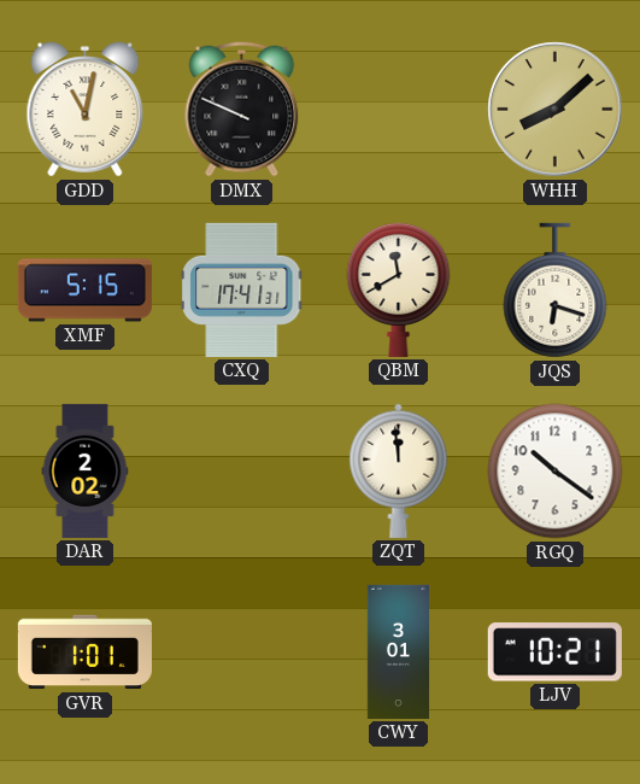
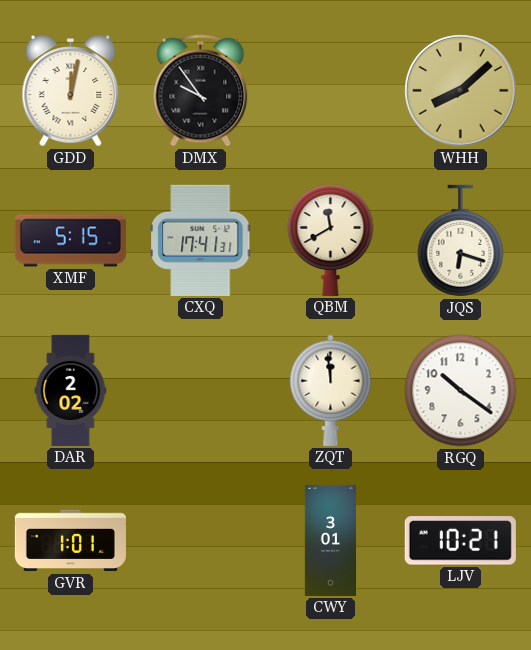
GDD: 11:02 -> 12:02 (71, 91)
DMX: 9:49 -> 9:54 (201, 91)
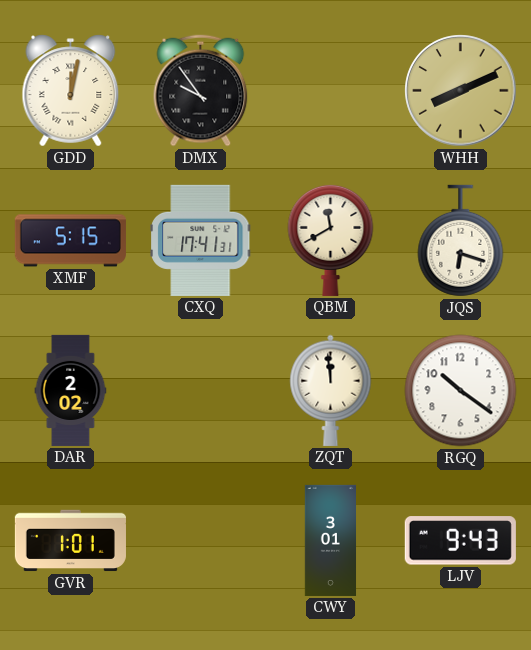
WHH: 8:08 -> 8:11 (461, 91)
LJV: 10:21 -> 9:43 (460, 541)
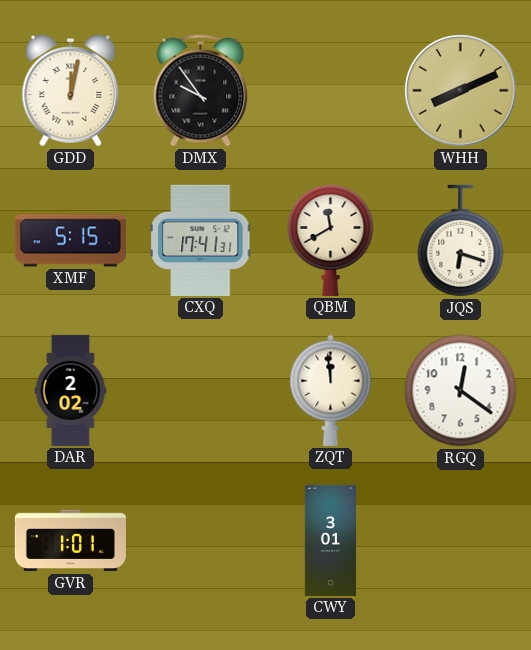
RGQ: 10:21 -> 12:21 (461, 391)
LJV: 9:43 -> none (460, 541)
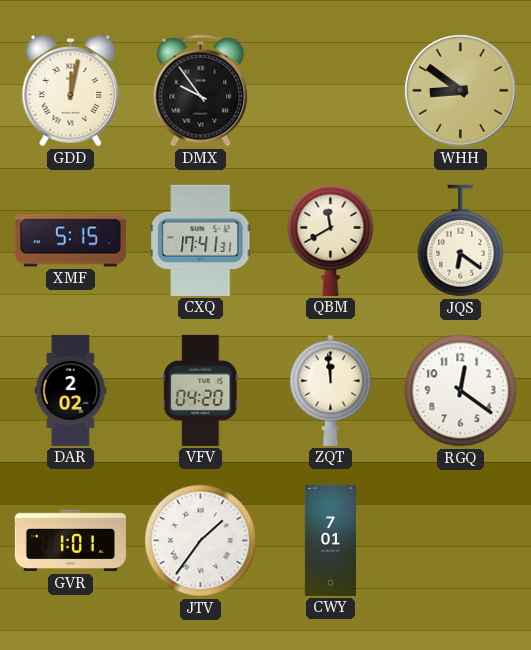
WHH: 8:11 -> 8:51 (461, 91)
JQS: 6:18 -> 6:21 (461, 241)
VFV: none -> 04:20 (201, 390)
JTV: none -> 1:36 (201, 541)
CWY: 3:01 -> 7:01 (331, 540)
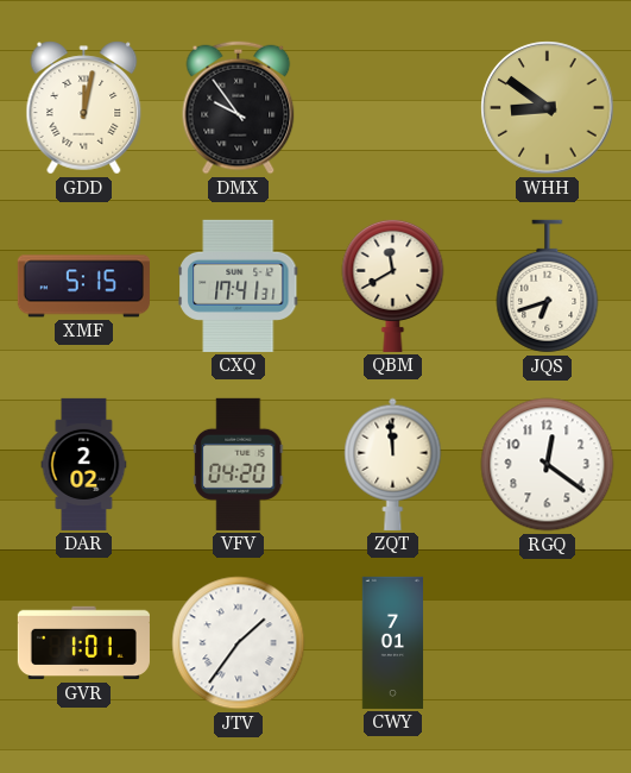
JQS: 6:21 -> 6:42 (548, 287)
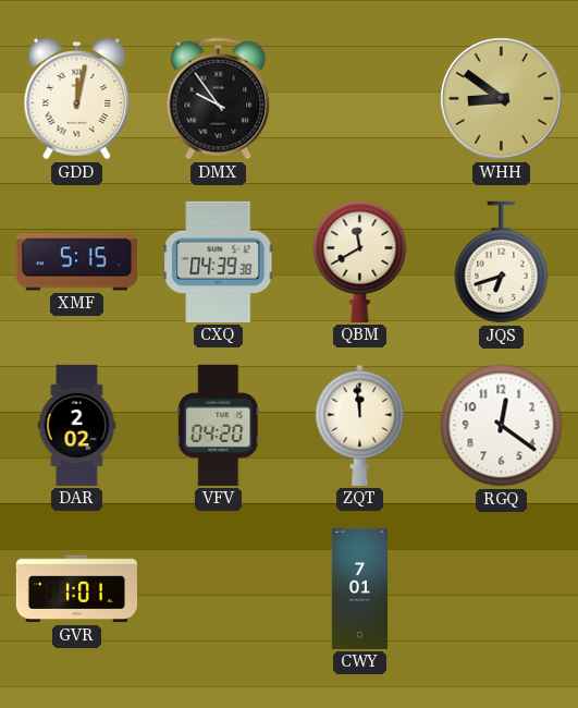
CXQ: 17:41 -> 04:39 (219, 261)
JTV: 1:36 -> none (239, 643)
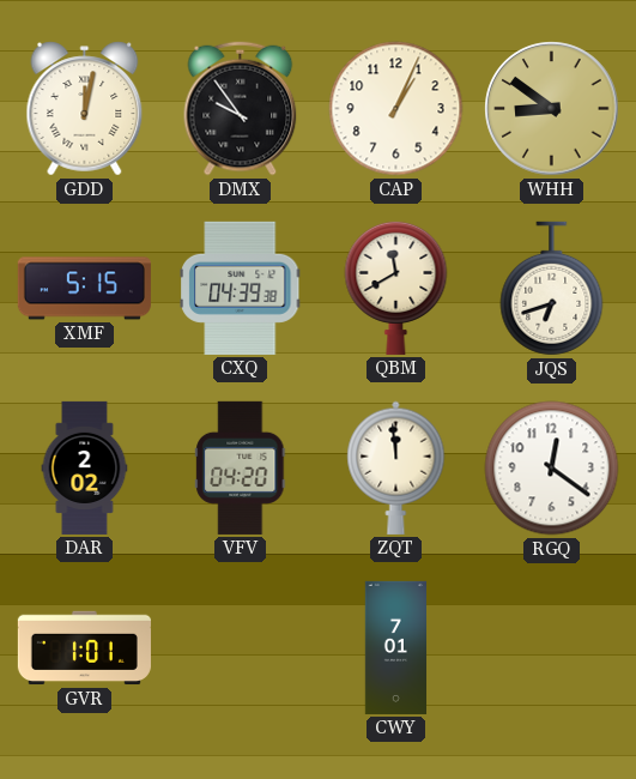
CAP: none -> 1:04 (396, 109)
